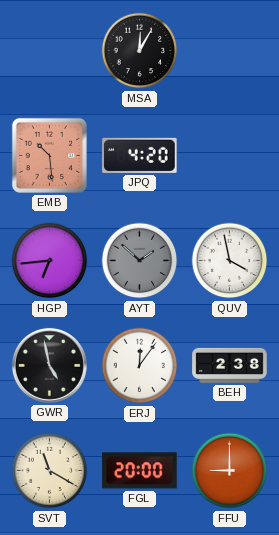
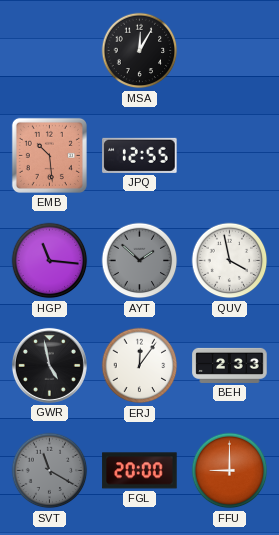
JPQ: 4:20 -> 12:55 (140, 155)
HGP: 6:44 -> 11:16 (50, 261)
BEH: 2:38 -> 2:33 (230, 365)
SVT dial: cream -> grey (50, 471)
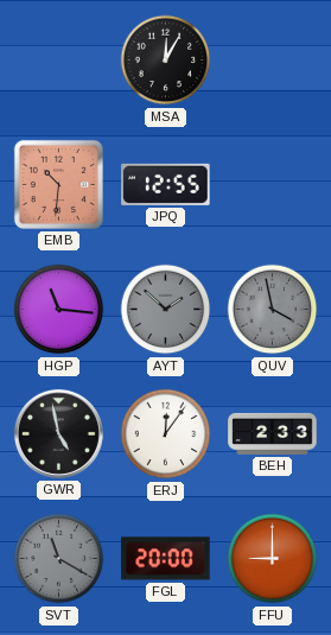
EMB: 10:29 -> 10:31 (58, 184)
QUV dial: white -> grey (273, 310)
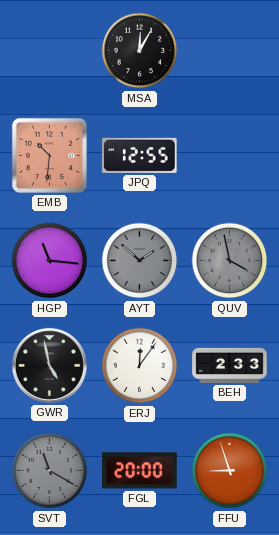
FFU: 9:00 -> 8:57 (230, 471)
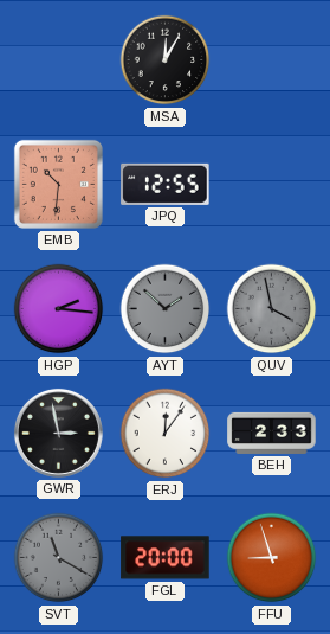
HGP: 11:16 -> 2:16 (59, 309)
GWR: 4:58 -> 2:58 (58, 433)
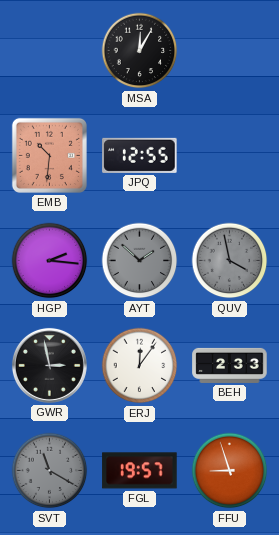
FGL: 20:00 -> 19:57 (140, 471)
